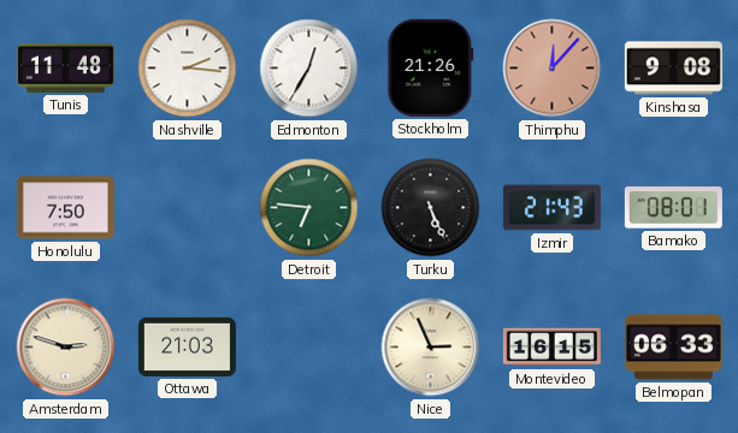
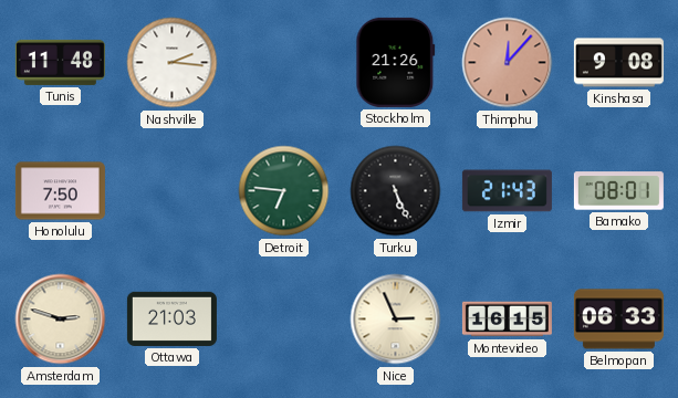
Edmonton: 12:35 -> none (309, 69)
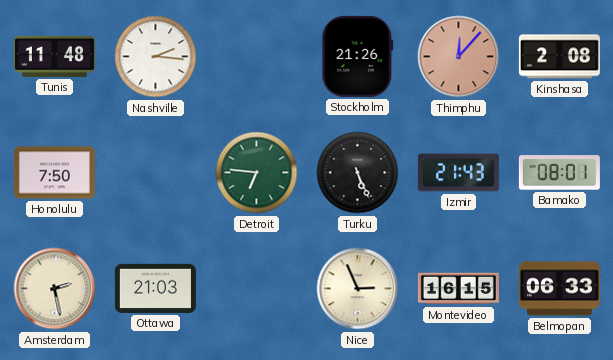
Kinshasa: 9:08 -> 2:08 (559, 57)
Amsterdam: 2:48 -> 2:28 (55, 289)
